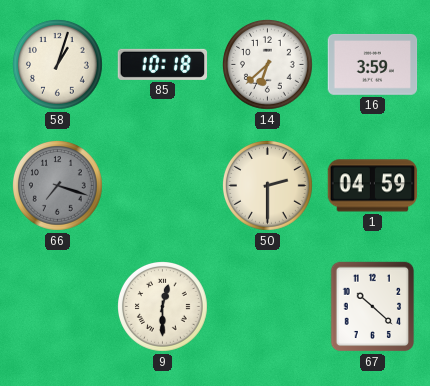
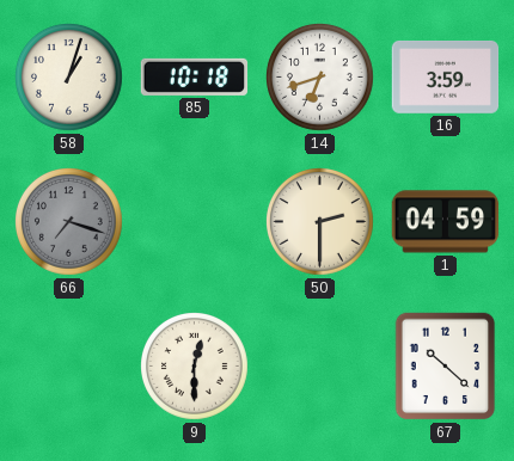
14: 6:38 -> 6:42 (320, 78)
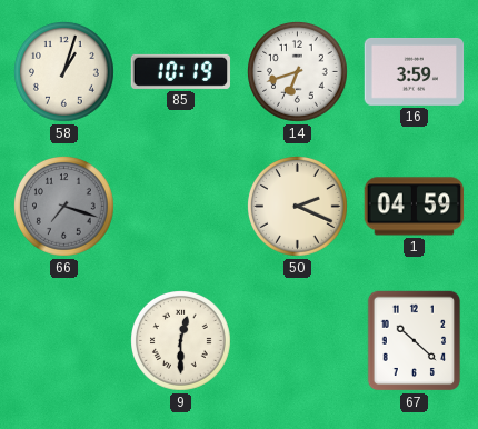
85: 10:18 -> 10:19 (181, 71)
50: 2:30 -> 2:19 (298, 207)
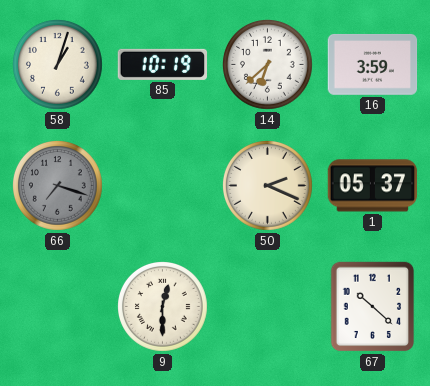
14: 6:42 -> 6:38 (268, 65)
1: 04:59 -> 05:37 (373, 186)
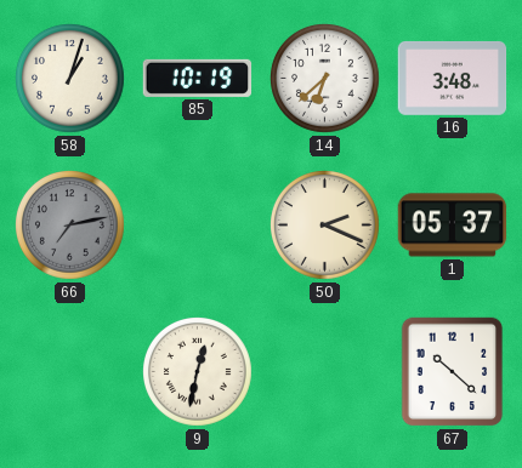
16: 3:59 -> 3:48 (453, 78)
66: 7:18 -> 7:13 (70, 226)
9: 12:30 -> 12:32 (198, 372)
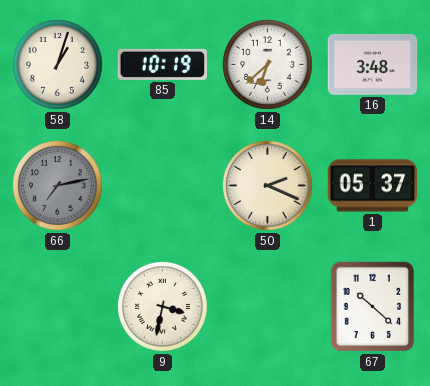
9: 12:32 -> 3:32 (163, 307)
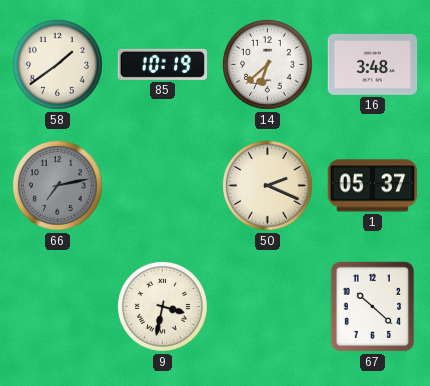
58: 1:03 -> 1:39 (58, 65)
